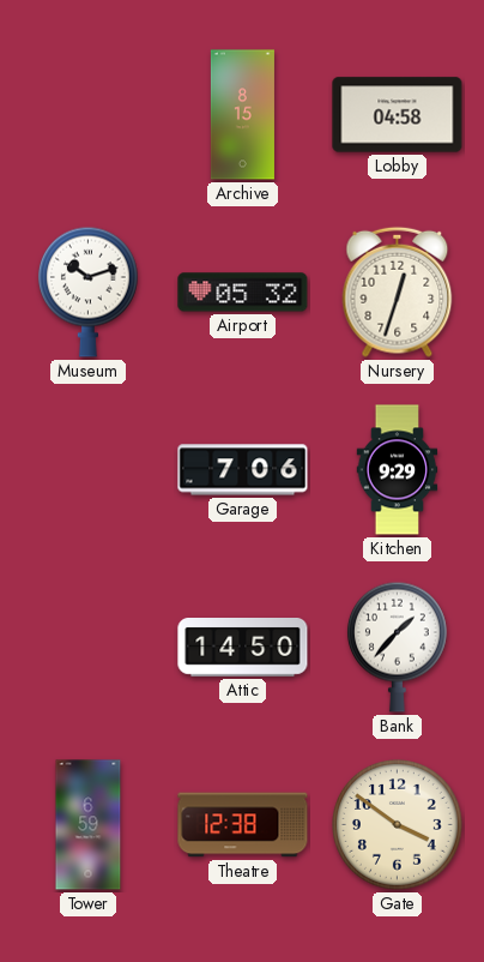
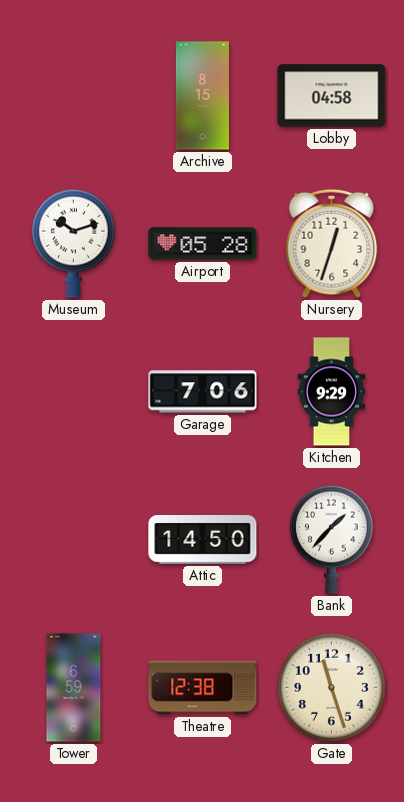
Airport: 05:32 -> 05:28 (203, 244)
Gate: 3:51 -> 11:27 (332, 688)
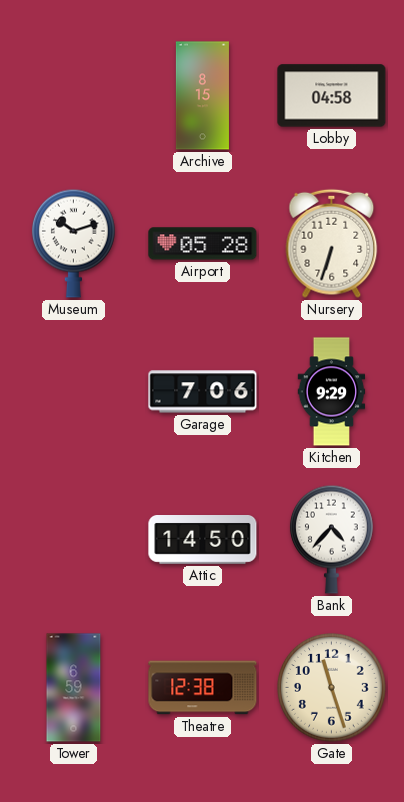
Nursery: 12:33 -> 6:33 (332, 243)
Bank: 1:37 -> 4:37 (331, 539)
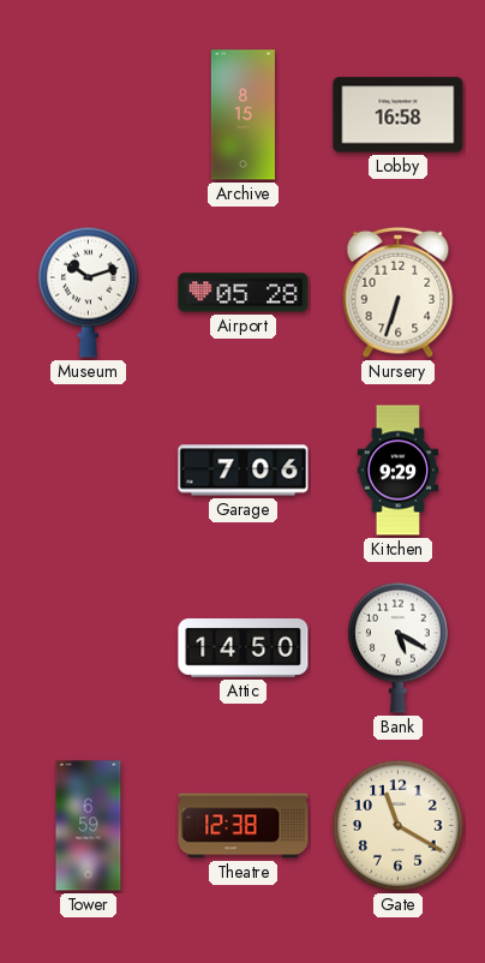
Lobby: 04:58 -> 16:58 (399, 115)
Bank: 4:37 -> 5:20 (397, 647)
Gate: 11:27 -> 11:20 (399, 826)
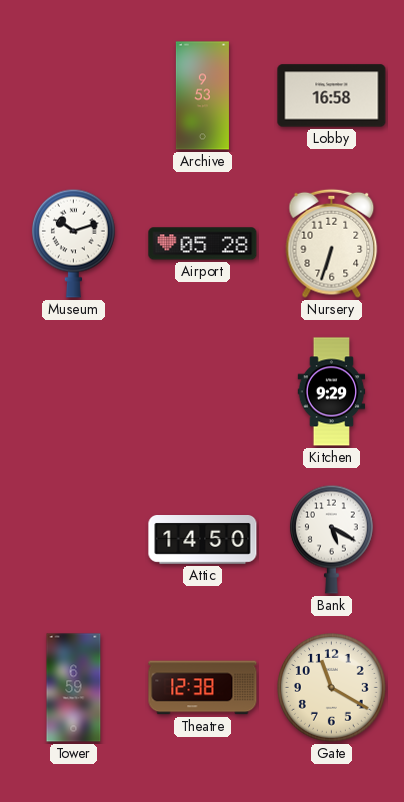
Archive: 8:15 -> 9:53 (202, 96)
Garage: 7:06 -> none (244, 471)
